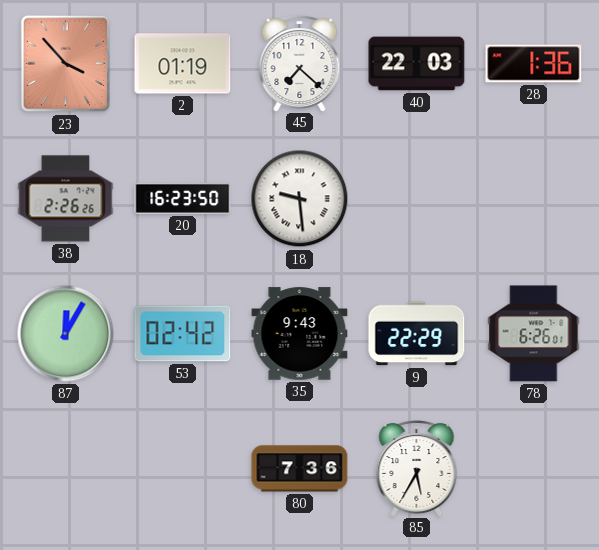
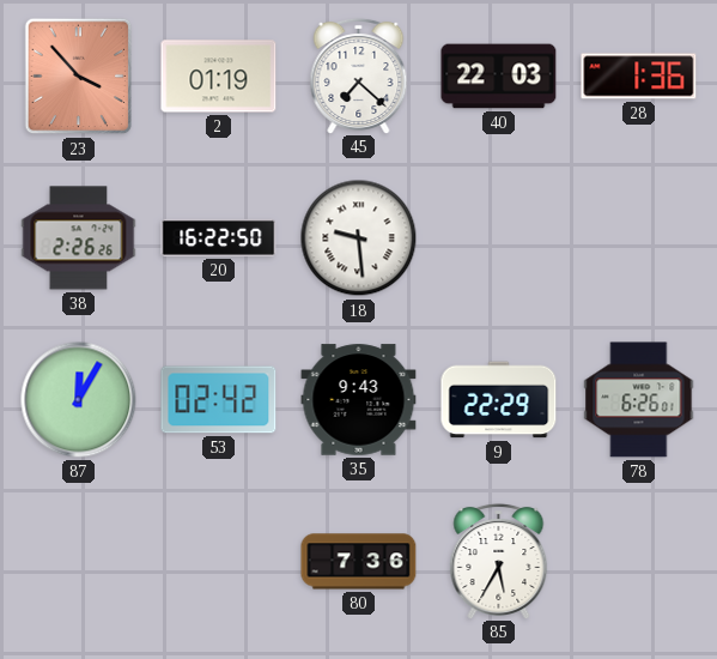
20: 16:23 -> 16:22 (219, 237)
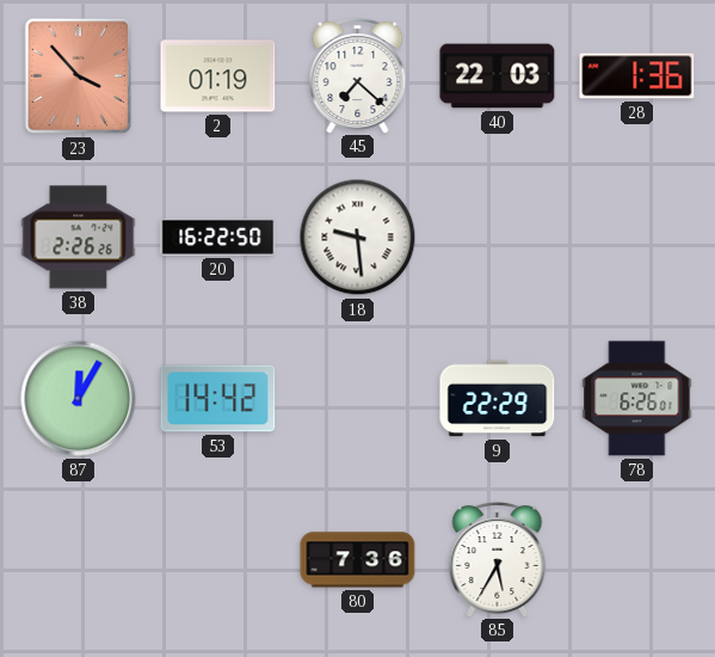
53: 02:42 -> 14:42 (218, 399)
35: 9:43 -> none (359, 400)
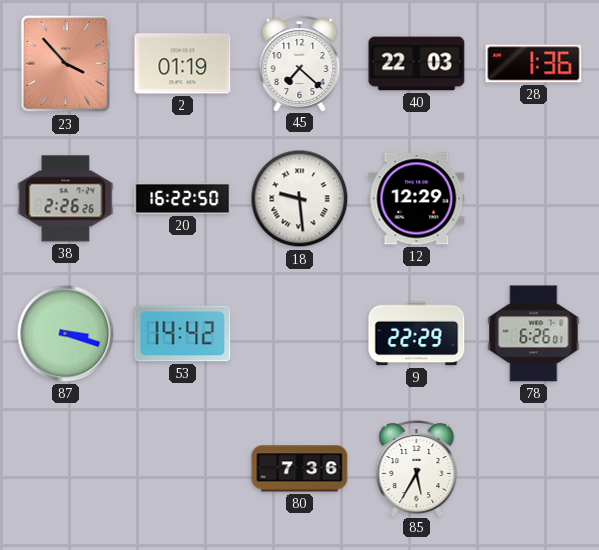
12: none -> 12:29 (417, 199)
87: 12:05 -> 3:18 (66, 334)
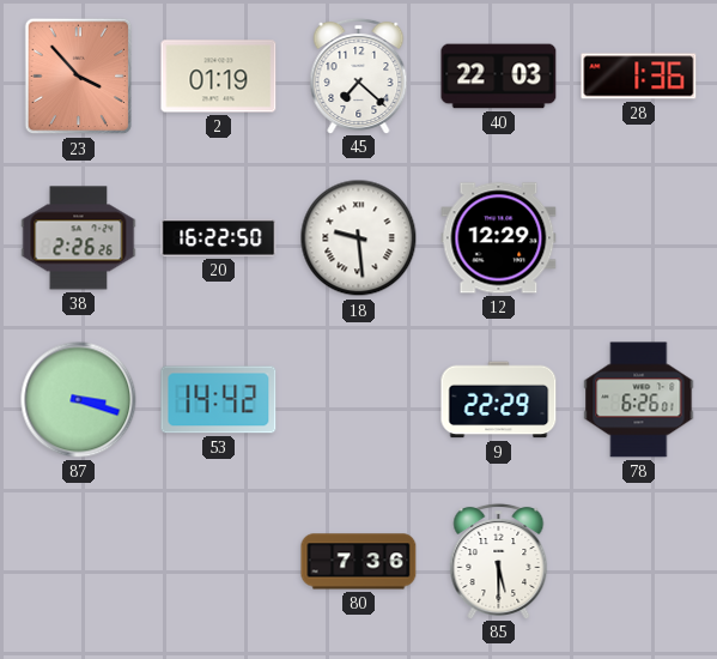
85: 5:35 -> 5:30 (499, 561)
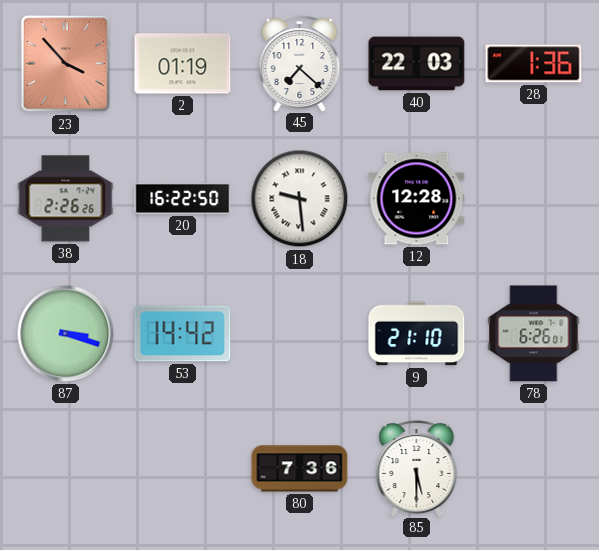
12: 12:29 -> 12:28 (417, 199)
9: 22:29 -> 21:10 (417, 334)
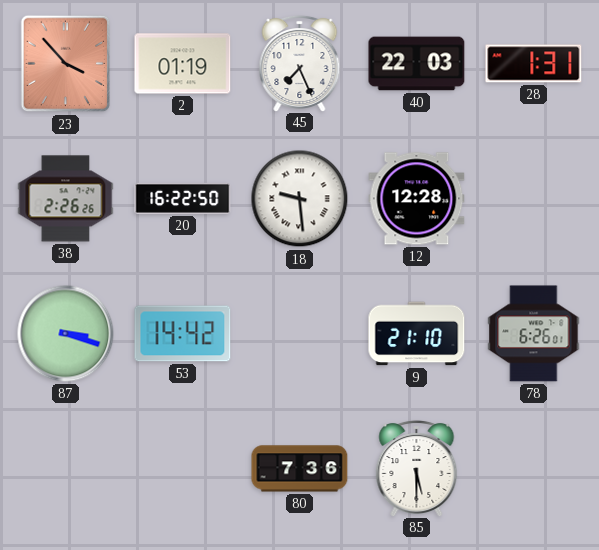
45: 7:22 -> 7:26 (300, 63)
28: 1:36 -> 1:31 (534, 64)
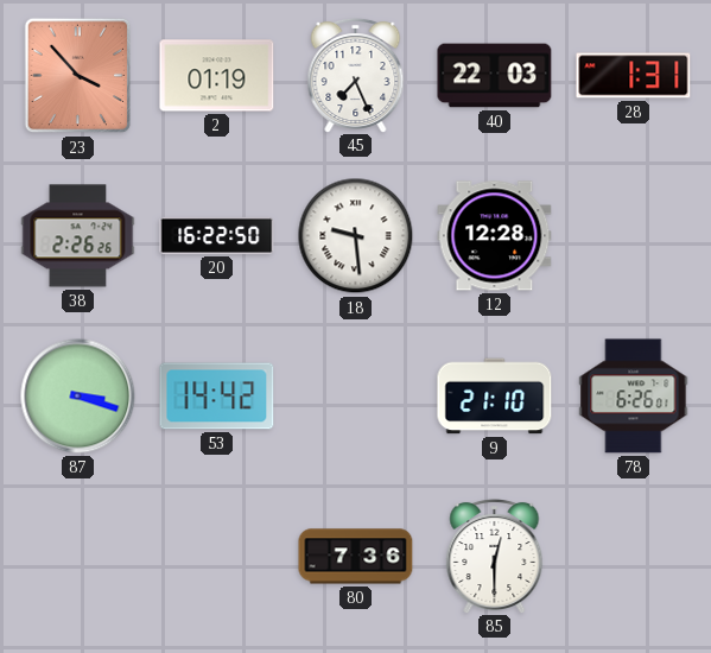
85: 5:30 -> 12:30 (495, 556)
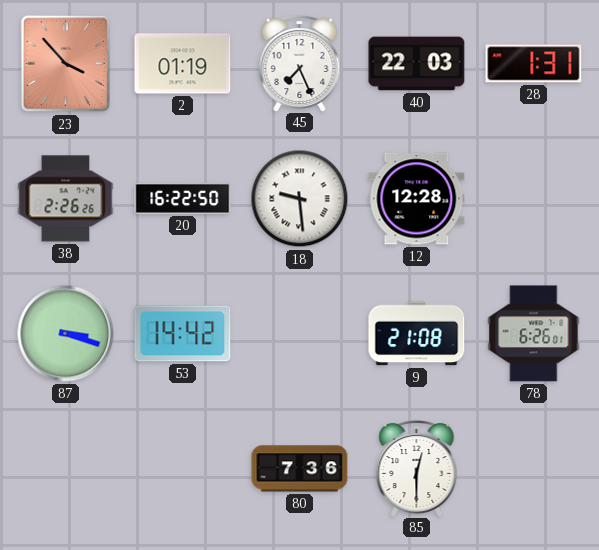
9: 21:10 -> 21:08 (417, 334)
